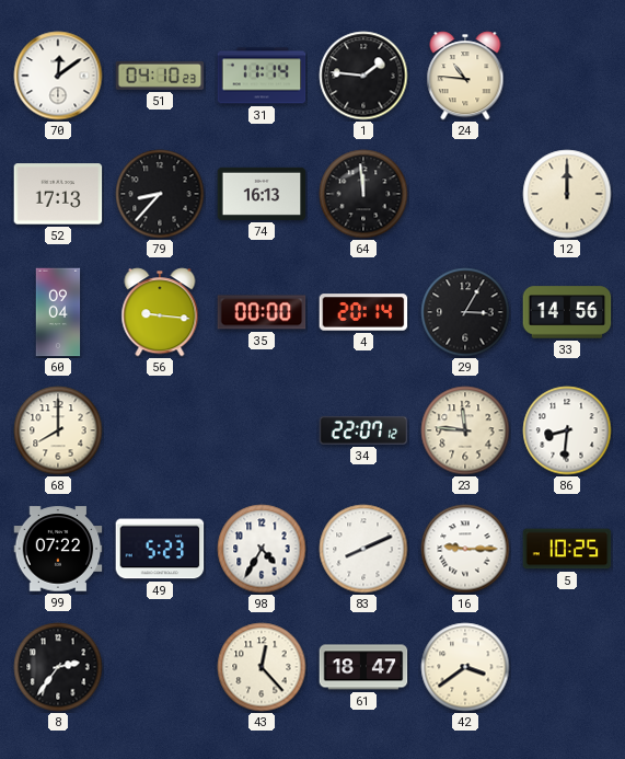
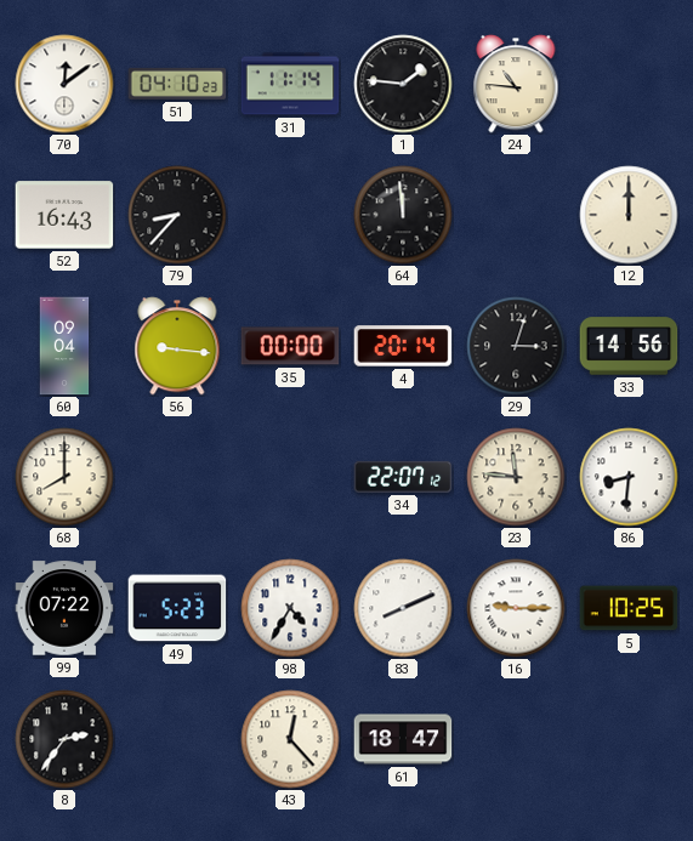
52: 17:13 -> 16:43 (64, 215)
74: 16:13 -> none (262, 194)
29: 3:05 -> 3:03 (516, 346)
42: 3:39 -> none (465, 667)
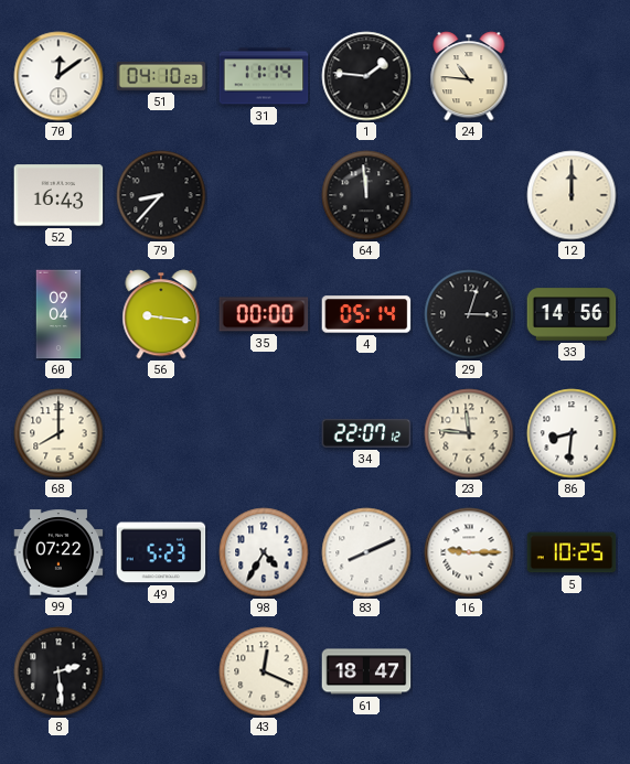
4: 20:14 -> 05:14 (366, 314)
8: 2:36 -> 2:29 (58, 671)
43: 12:23 -> 12:19 (264, 671)
